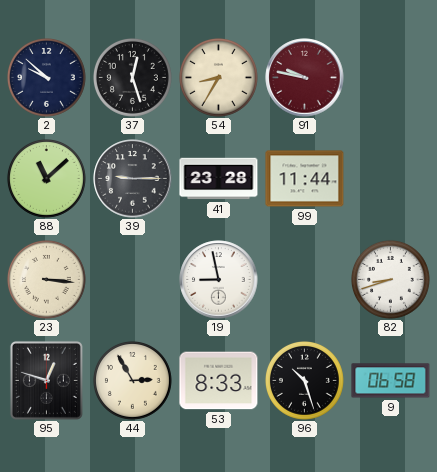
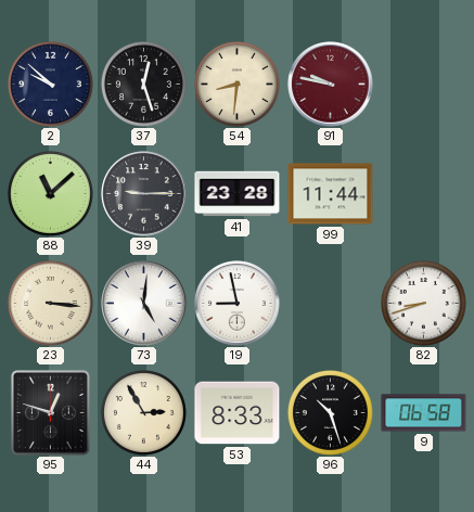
54: 8:35 -> 8:31 (236, 84)
73: none -> 5:01 (144, 304)
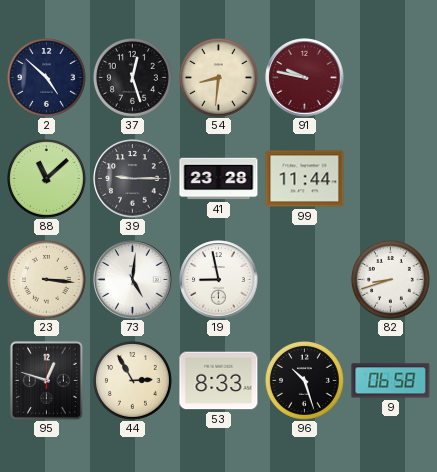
2: 9:52 -> 4:52 (46, 77)
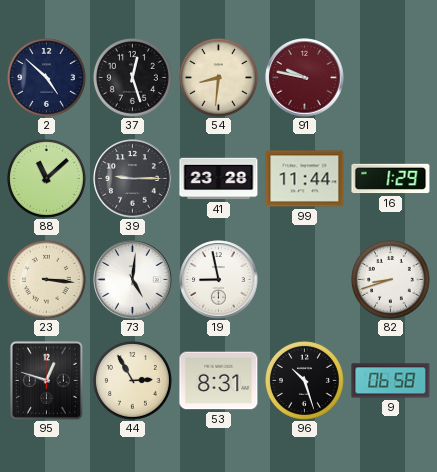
16: none -> 1:29 (391, 179)
53: 8:33 -> 8:31 (219, 381)
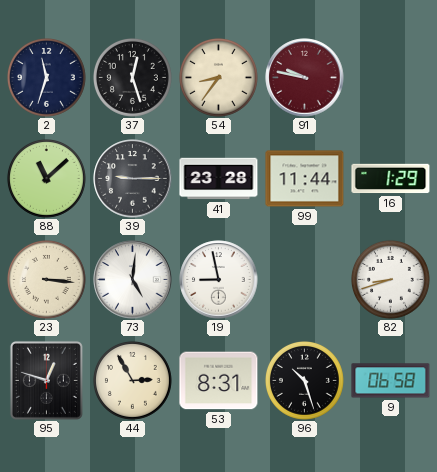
2: 4:52 -> 11:33 (46, 77)
54: 8:31 -> 8:36 (218, 77)
